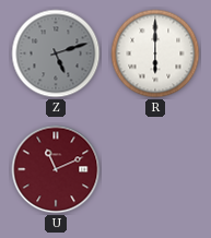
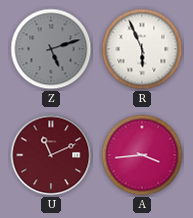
R: 6:00 -> 5:56 (142, 49)
A: none -> 3:44 (142, 155)
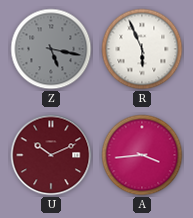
Z: 5:12 -> 5:17 (51, 49)
U: 11:11 -> 10:11 (51, 155)
